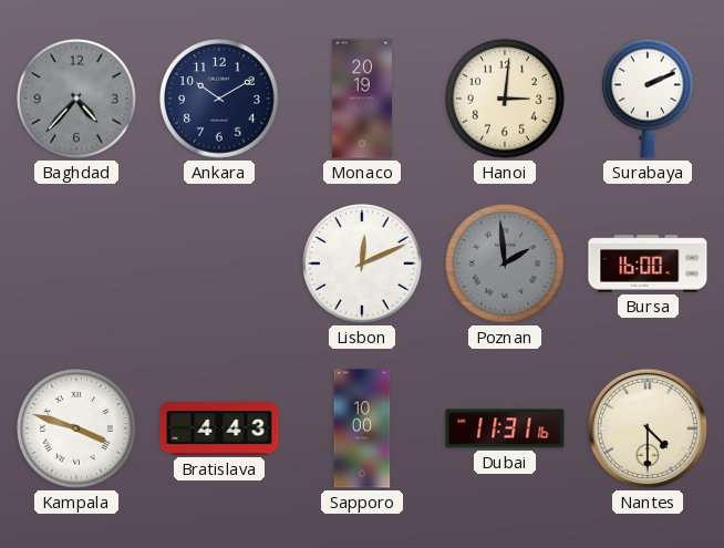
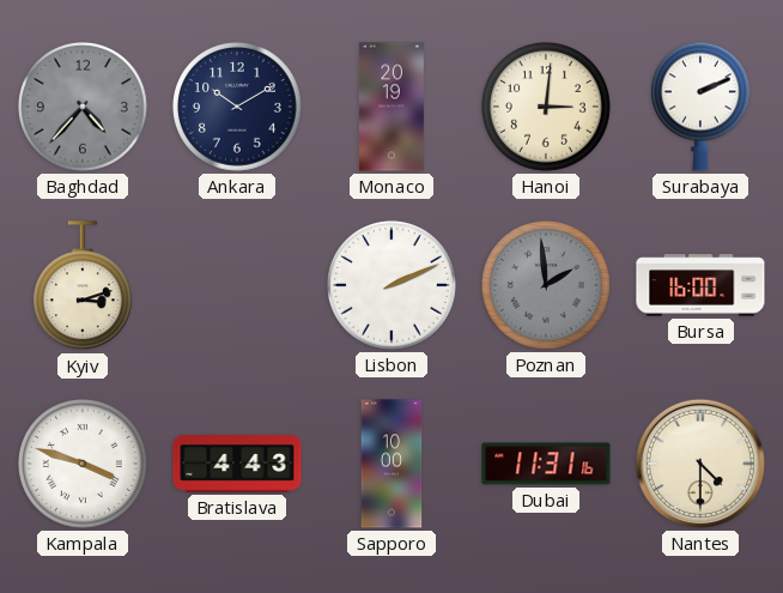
Kyiv: none -> 3:12 (83, 286)
Lisbon: 12:11 -> 2:11 (393, 286)
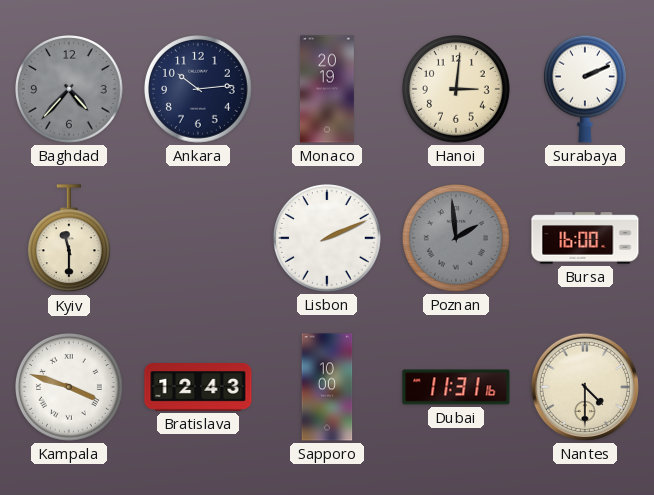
Ankara: 10:10 -> 10:14 (199, 90)
Kyiv: 3:12 -> 11:30 (69, 239)
Bratislava: 4:43 -> 12:43 (198, 388)
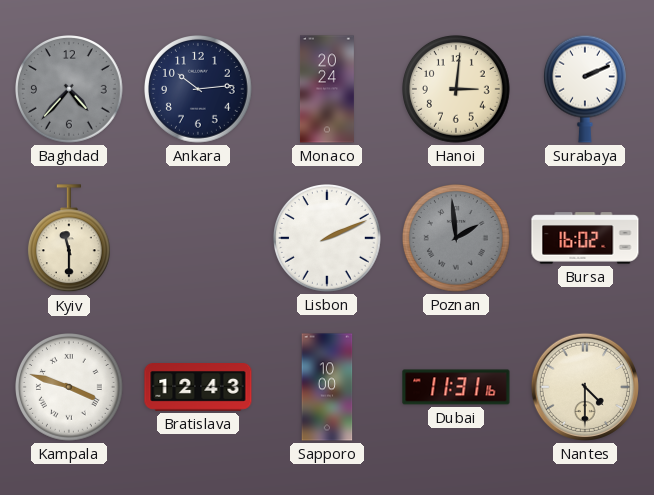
Monaco: 20:19 -> 20:24 (327, 89)
Bursa: 16:00 -> 16:02 (585, 238)
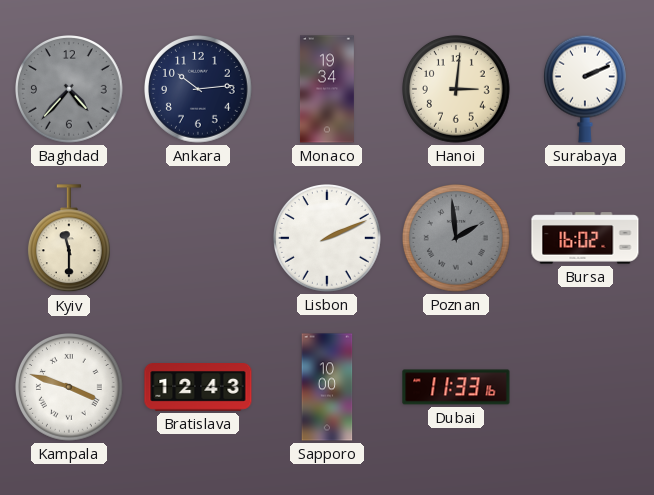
Monaco: 20:24 -> 19:34 (327, 89)
Dubai: 11:31 -> 11:33 (456, 387)
Nantes: 4:30 -> none (585, 387)
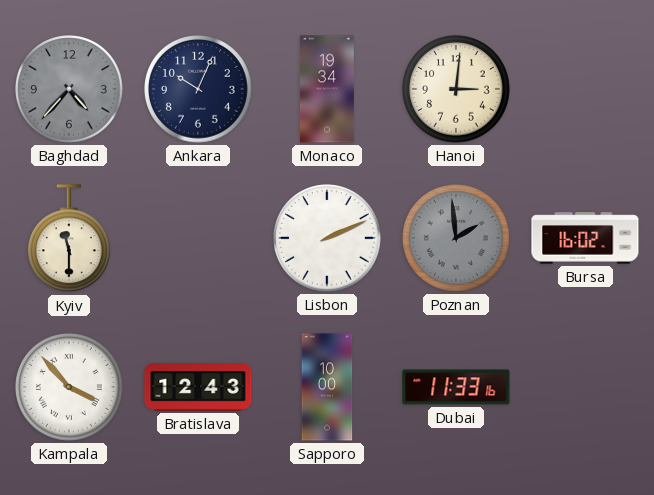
Ankara: 10:14 -> 10:04 (199, 90)
Surabaya: 2:11 -> none (585, 89)
Kampala: 3:48 -> 3:53 (70, 388)
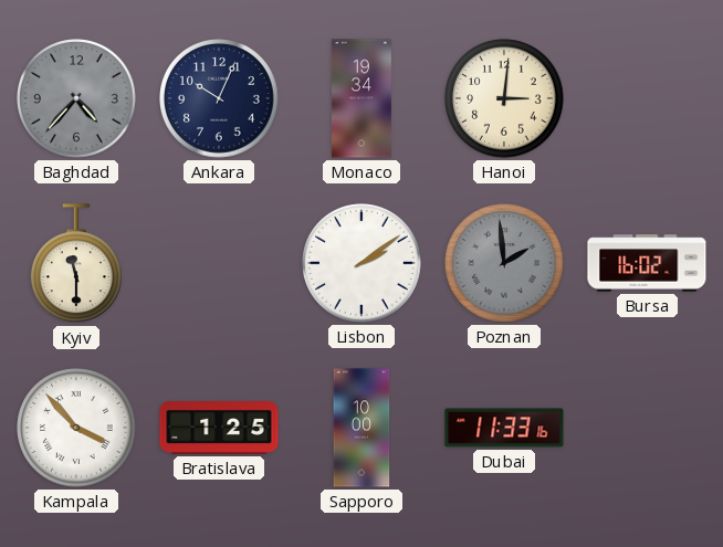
Lisbon: 2:11 -> 2:09 (363, 264)
Bratislava: 12:43 -> 1:25 (219, 429)
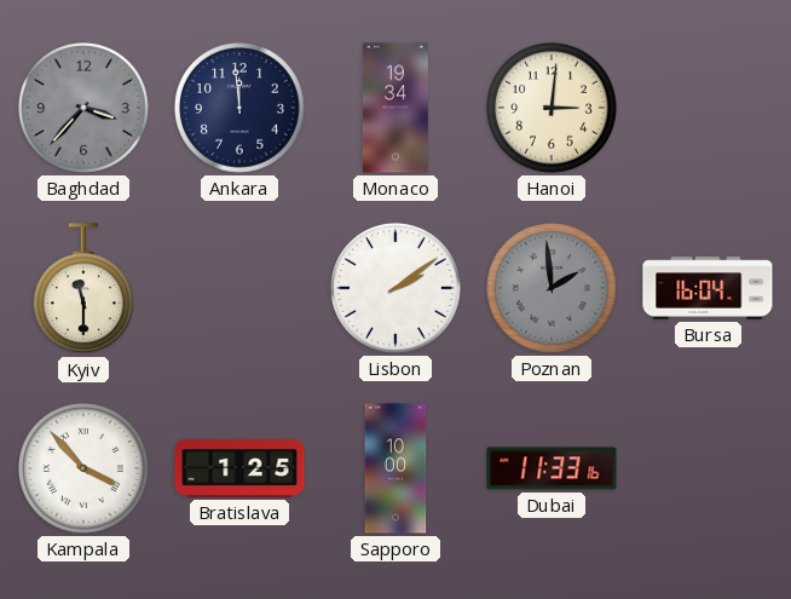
Baghdad: 4:37 -> 3:37 (85, 109)
Ankara: 10:04 -> 11:59 (241, 109)
Bursa: 16:02 -> 16:04 (708, 288)
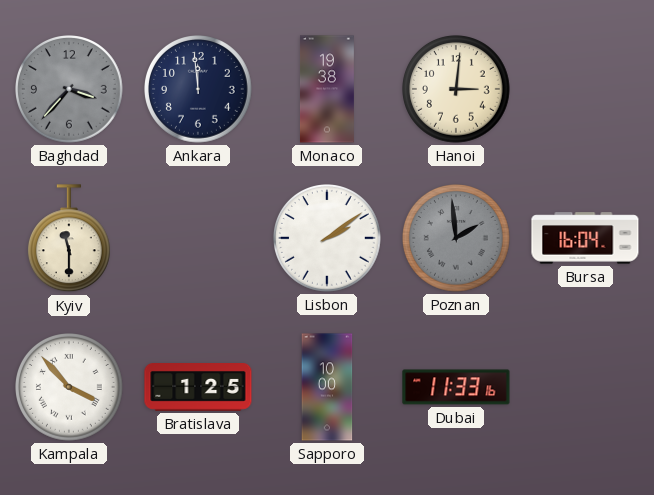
Monaco: 19:34 -> 19:38 (327, 89)
